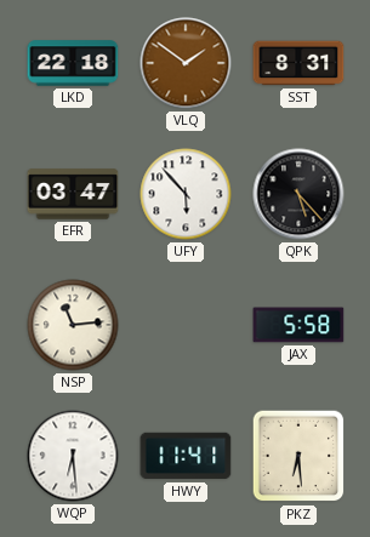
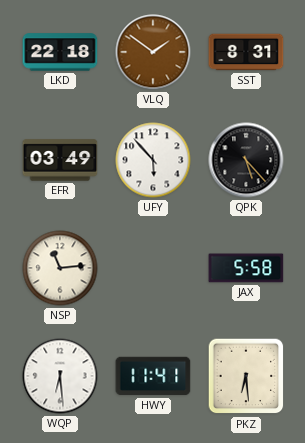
EFR: 03:47 -> 03:49 (60, 160)
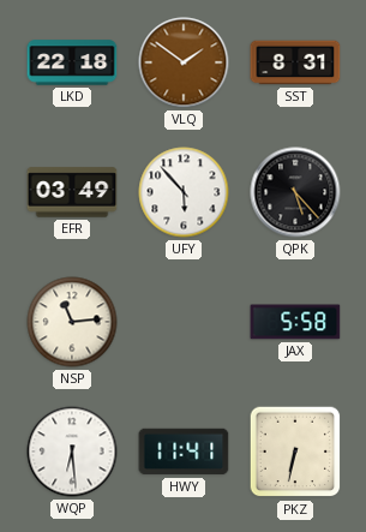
PKZ: 6:29 -> 6:32 (295, 452)
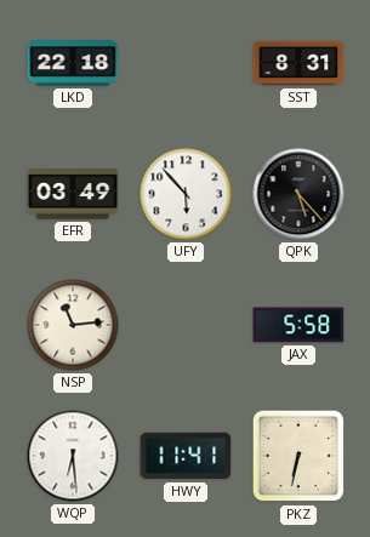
VLQ: 1:51 -> none (184, 62)
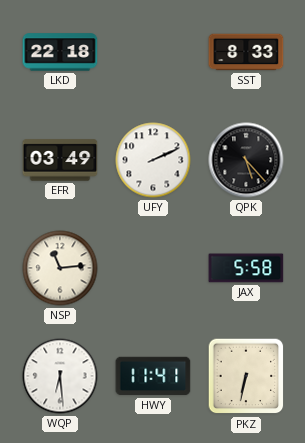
SST: 8:31 -> 8:33 (246, 52)
UFY: 5:53 -> 2:11 (153, 160)
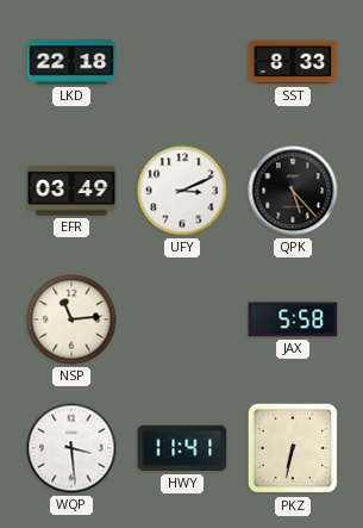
UFY: 2:11 -> 3:11 (182, 191)
WQP: 6:29 -> 3:29 (71, 448)
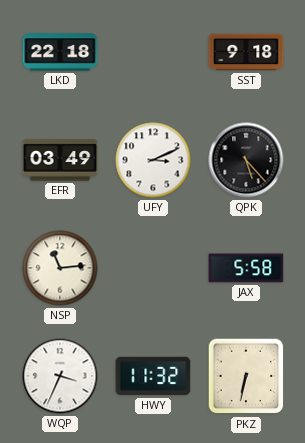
SST: 8:33 -> 9:18 (246, 52)
WQP: 3:29 -> 3:34 (60, 376)
HWY: 11:41 -> 11:32 (153, 376)
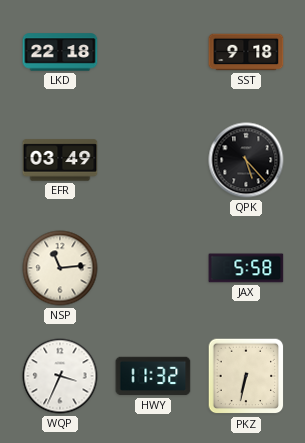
UFY: 3:11 -> none (153, 160)
